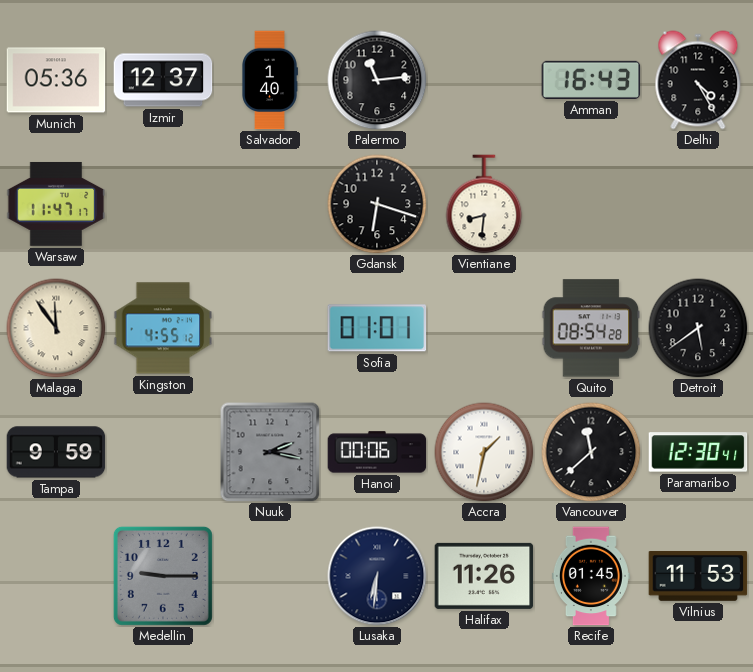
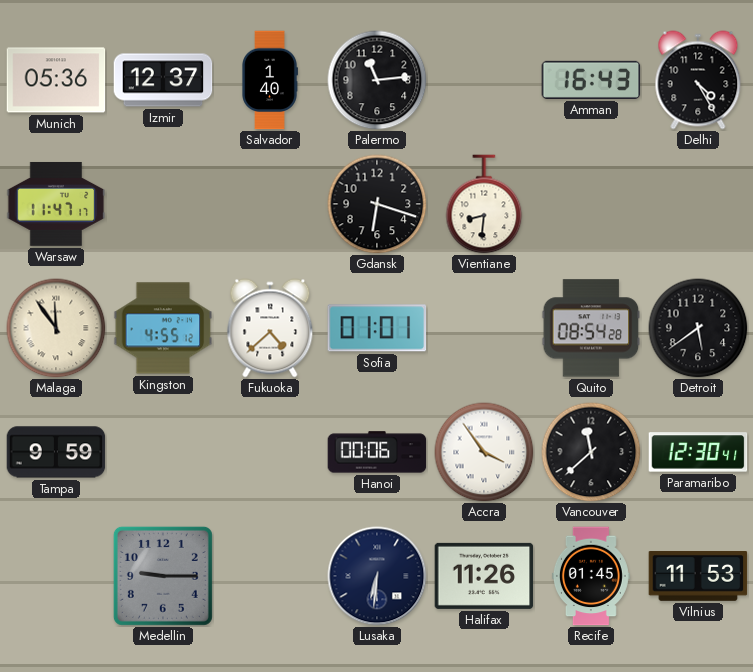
Fukuoka: none -> 4:38 (270, 328)
Nuuk: 2:17 -> none (270, 452)
Accra: 1:32 -> 3:54 (484, 452)
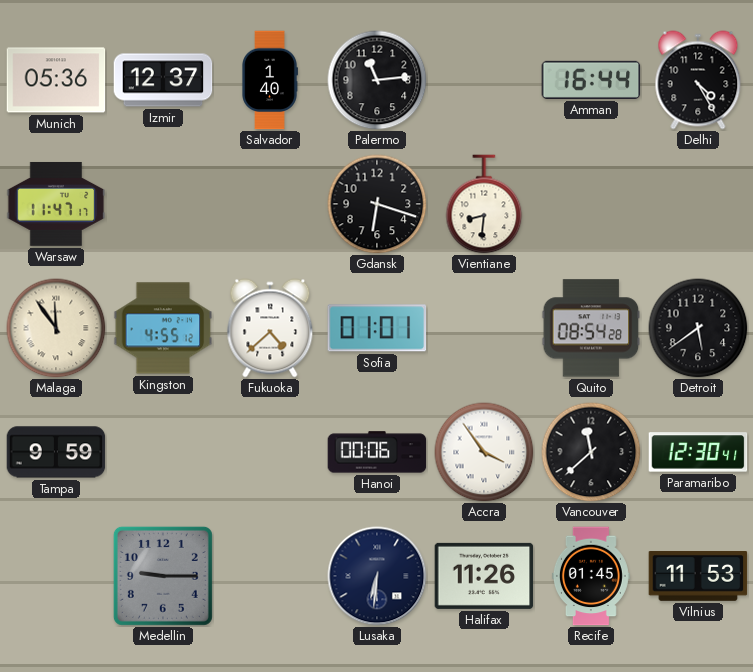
Amman: 16:43 -> 16:44 (591, 80)
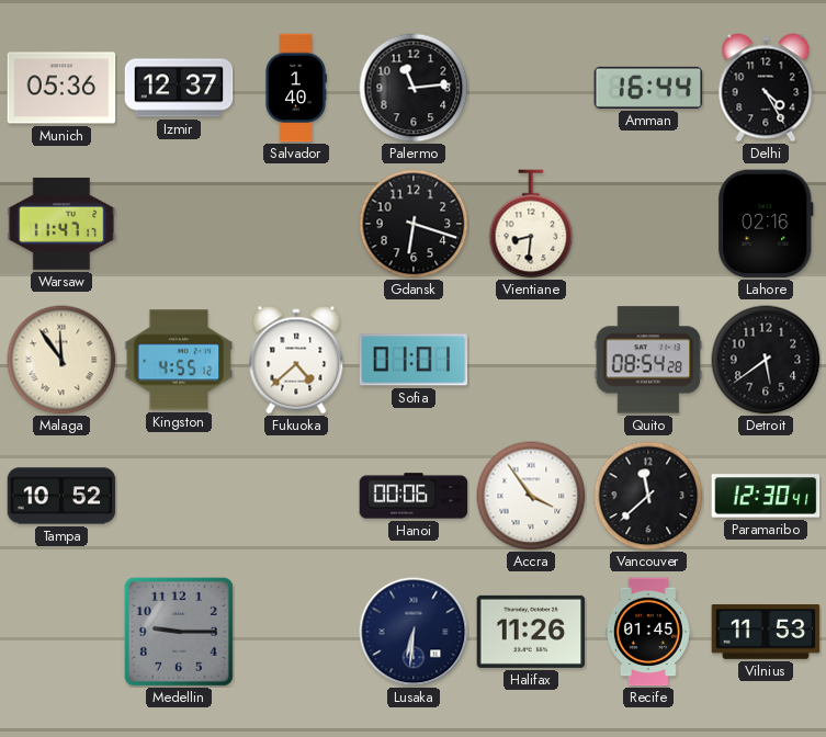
Lahore: none -> 02:16 (766, 224)
Tampa: 9:59 -> 10:52 (61, 496)
